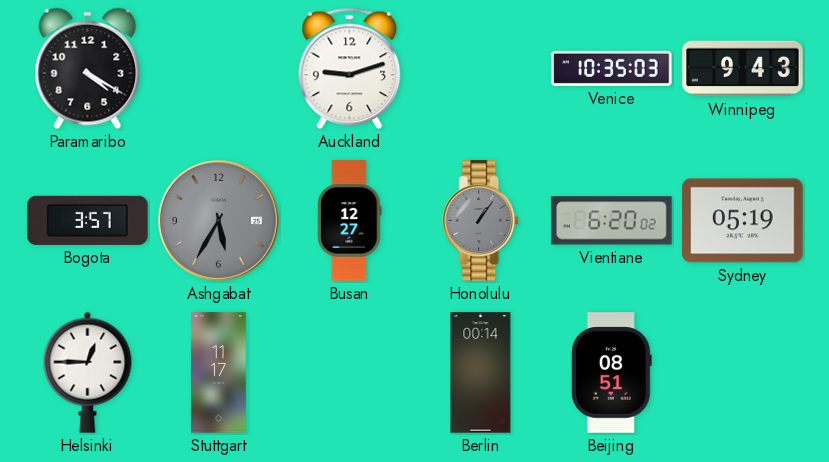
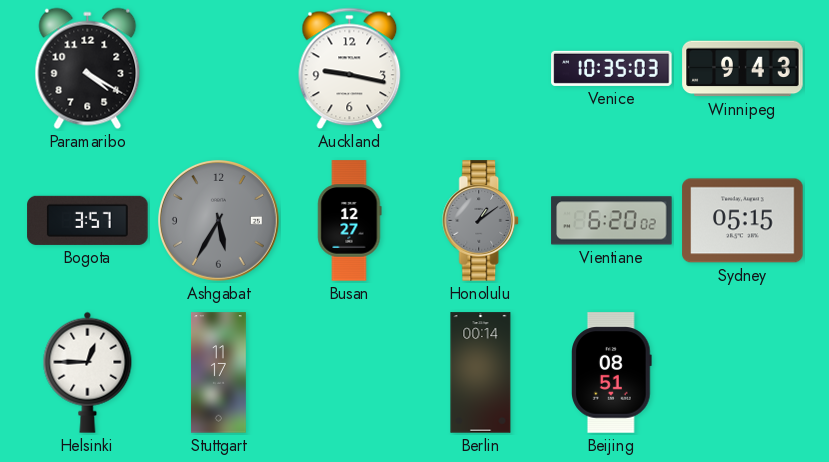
Auckland: 9:12 -> 9:17 (350, 69)
Honolulu: 1:06 -> 1:09 (481, 221)
Sydney: 05:19 -> 05:15 (743, 221)
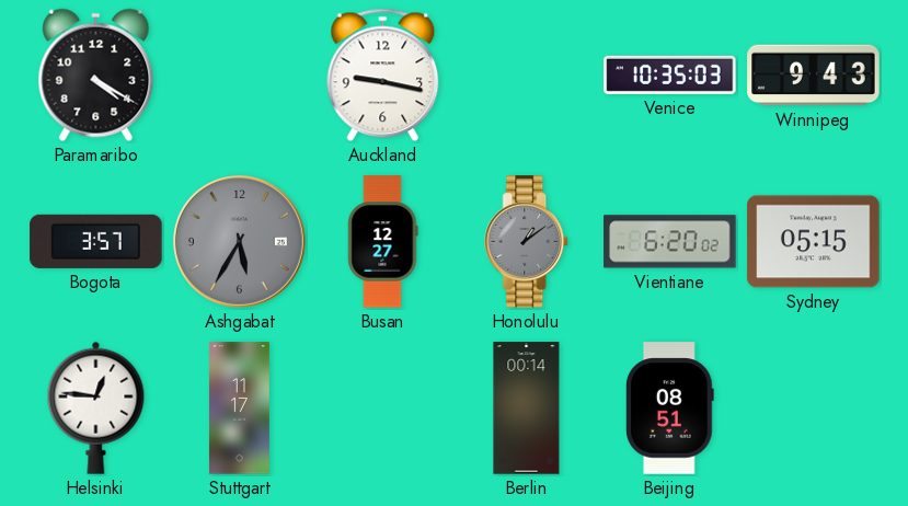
Helsinki: 12:45 -> 12:46 (96, 407)
